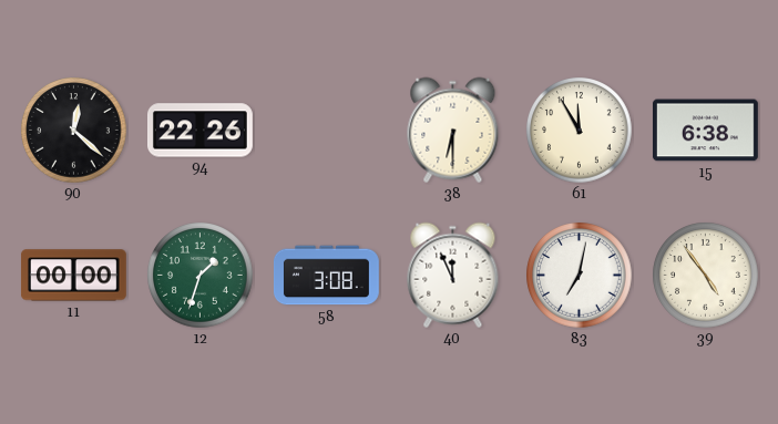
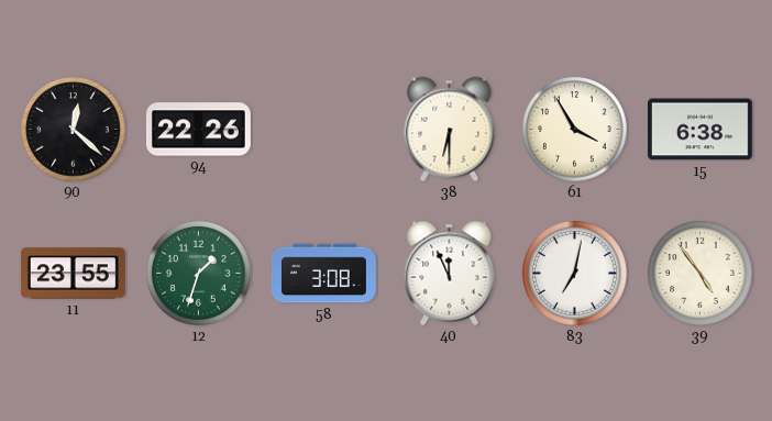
61: 11:55 -> 3:55 (575, 130)
11: 00:00 -> 23:55 (73, 274)
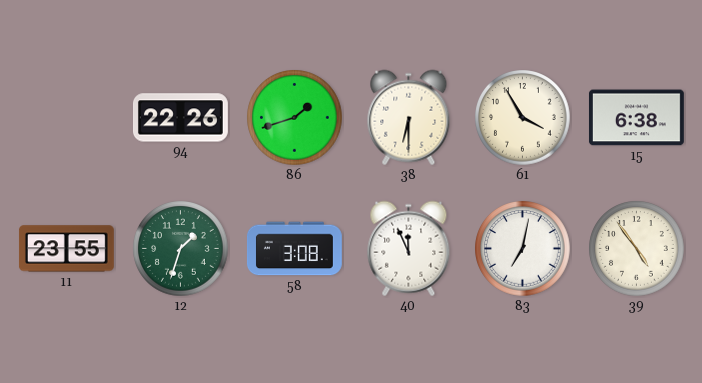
90: 12:22 -> none (74, 130)
86: none -> 1:42 (295, 118)
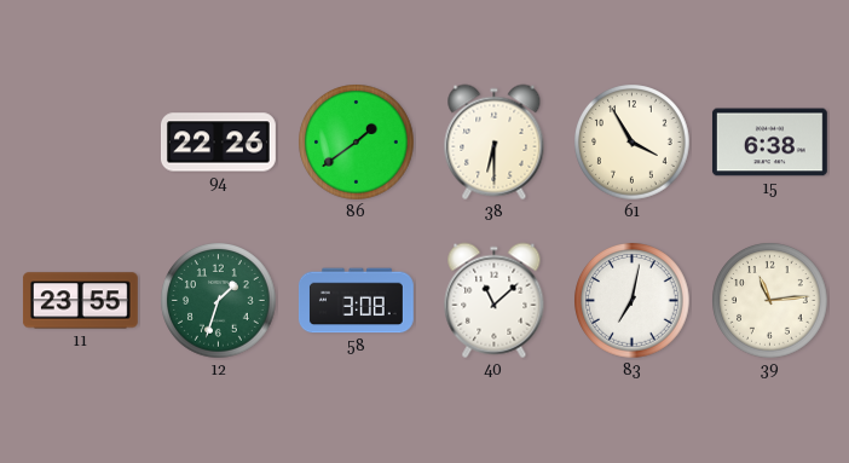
86: 1:42 -> 1:39 (357, 143)
40: 11:56 -> 11:08 (495, 301)
39: 4:54 -> 11:14 (770, 301)
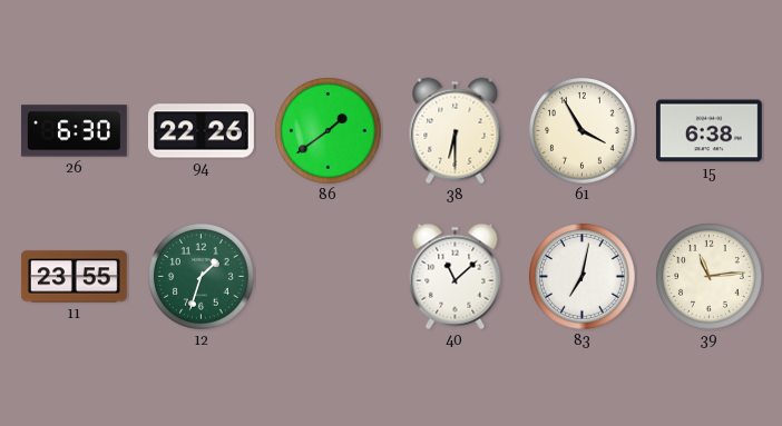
26: none -> 6:30 (74, 131)
58: 3:08 -> none (356, 301)
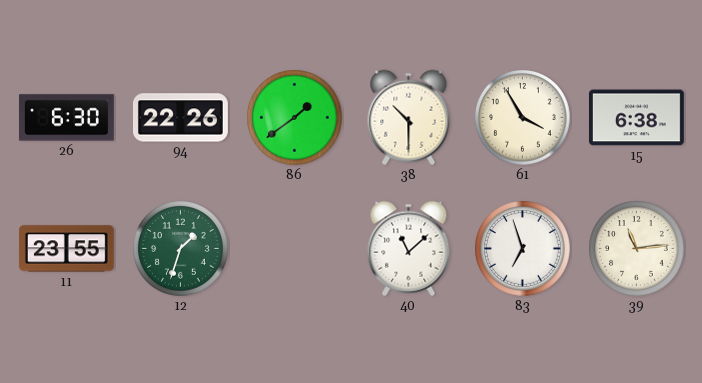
38: 6:30 -> 10:30 (409, 118)
83: 7:02 -> 6:57 (523, 249)
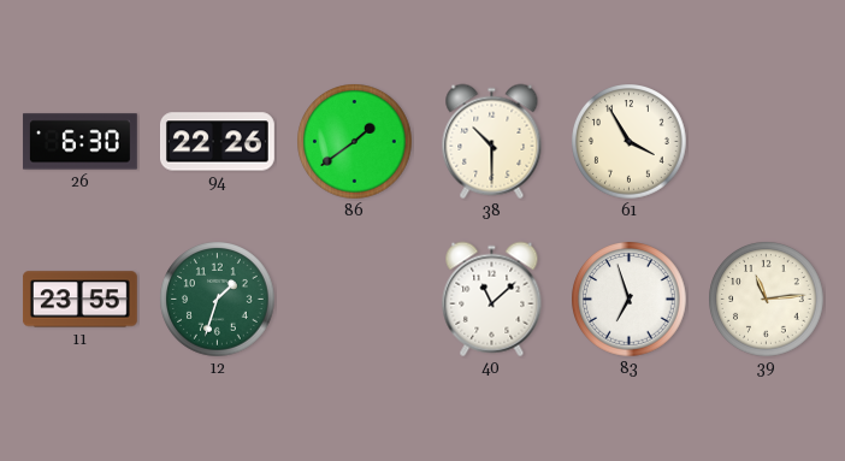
15: 6:38 -> none (636, 118)
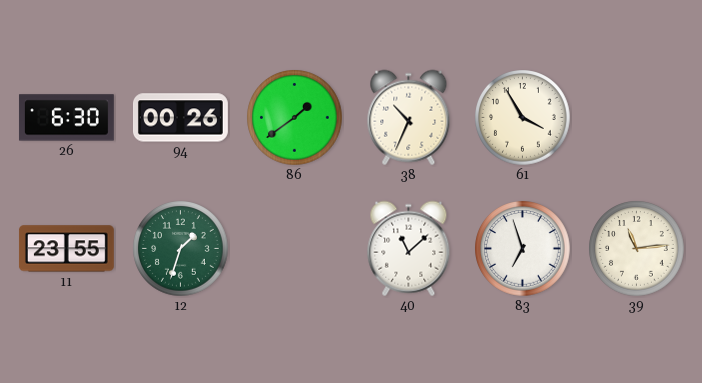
94: 22:26 -> 00:26 (181, 118)
38: 10:30 -> 10:34 (409, 118)
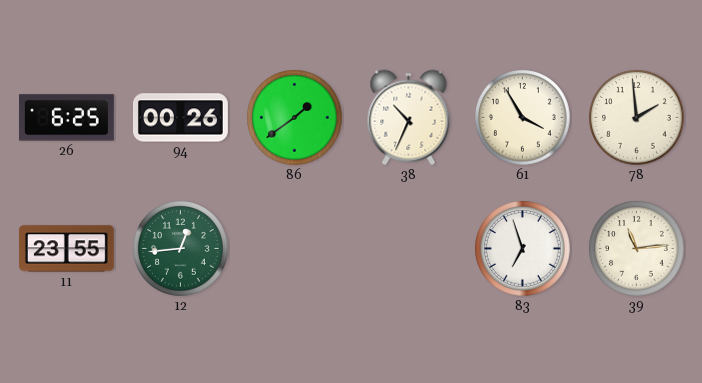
26: 6:30 -> 6:25 (66, 118)
78: none -> 1:59 (637, 118)
12: 1:33 -> 12:44 (181, 249)
40: 11:08 -> none (409, 249)
